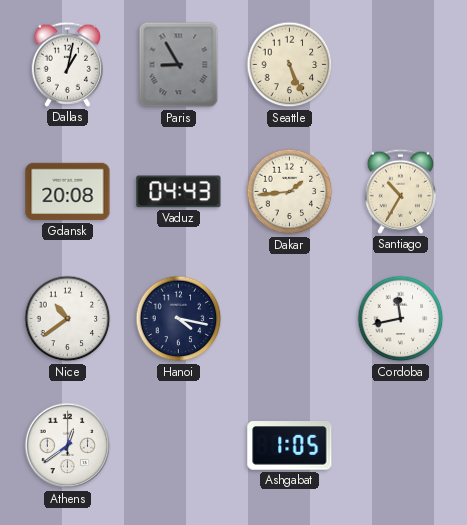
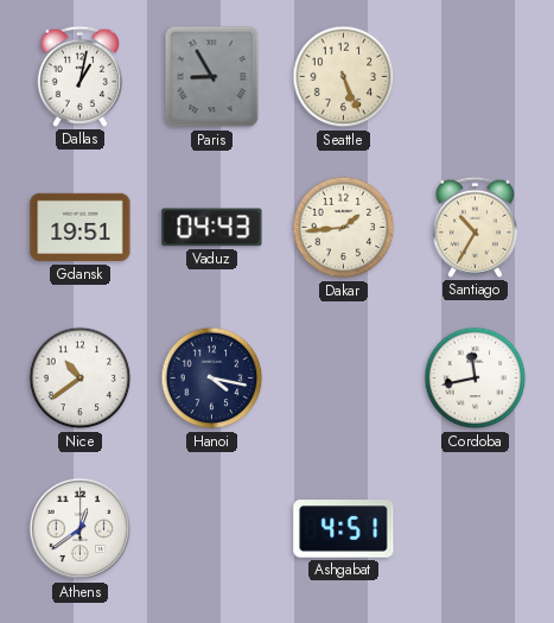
Gdansk: 20:08 -> 19:51 (81, 228)
Ashgabat: 1:05 -> 4:51 (344, 529)
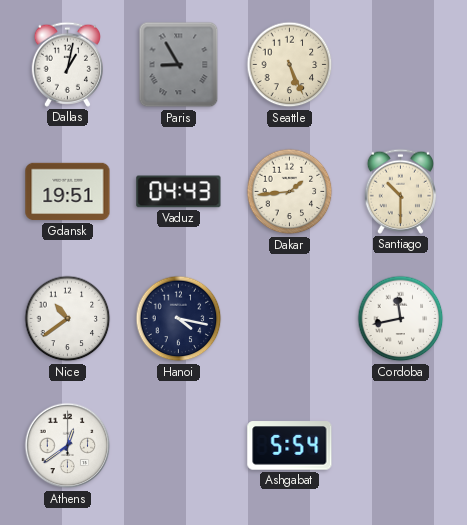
Santiago: 10:35 -> 10:30 (400, 191)
Ashgabat: 4:51 -> 5:54 (290, 446)
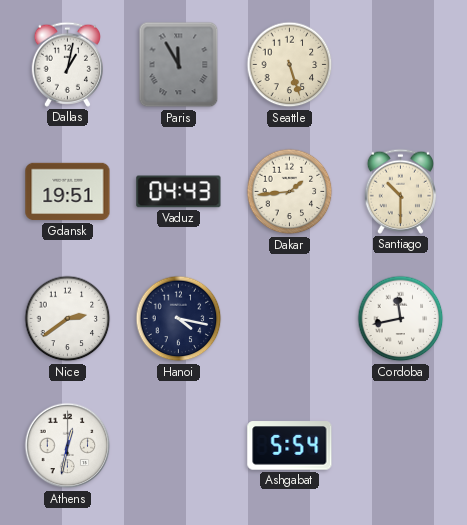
Paris: 8:55 -> 11:55 (179, 65)
Seattle: 5:26 -> 5:27 (290, 65)
Nice: 10:39 -> 2:39 (68, 319)
Athens: 12:39 -> 12:32 (68, 446)
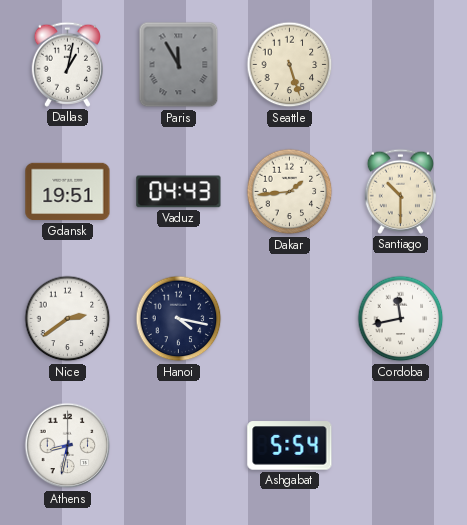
Athens: 12:32 -> 8:32 (68, 446)
